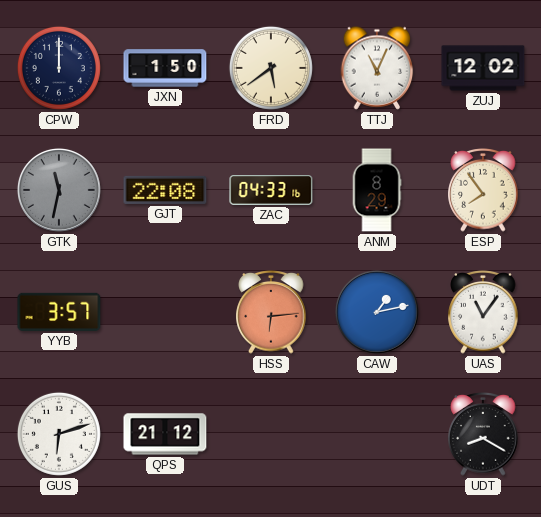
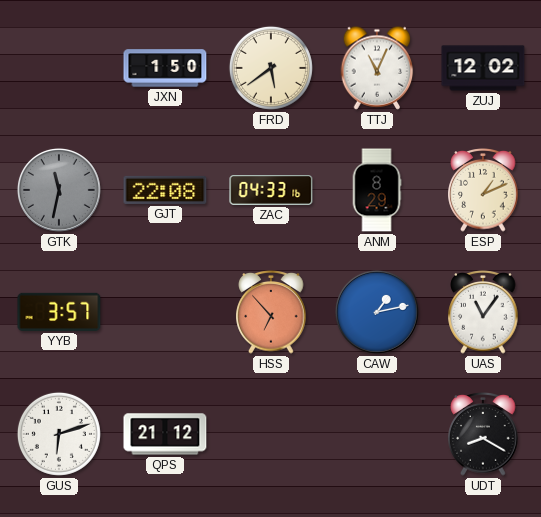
CPW: 12:00 -> none (59, 68)
ESP: 7:54 -> 1:11 (483, 190)
HSS: 6:14 -> 6:53 (271, 312)
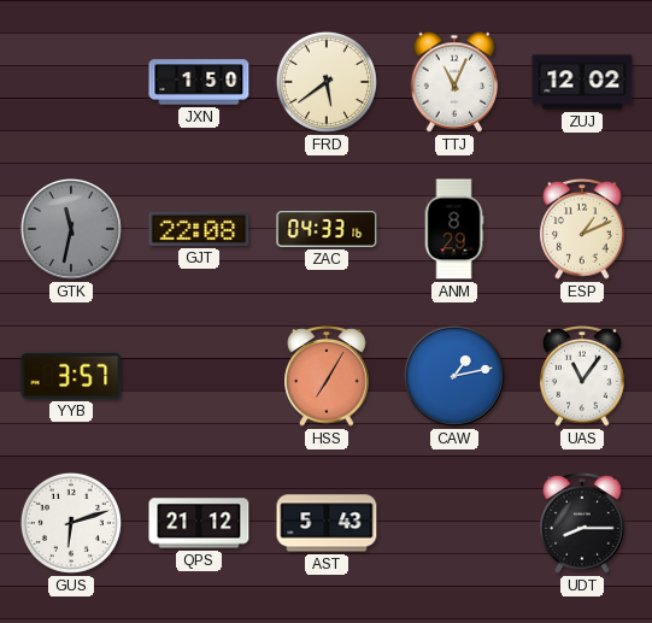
HSS: 6:53 -> 7:05 (327, 376)
AST: none -> 5:43 (327, 523)
UDT: 8:20 -> 8:15 (582, 523)
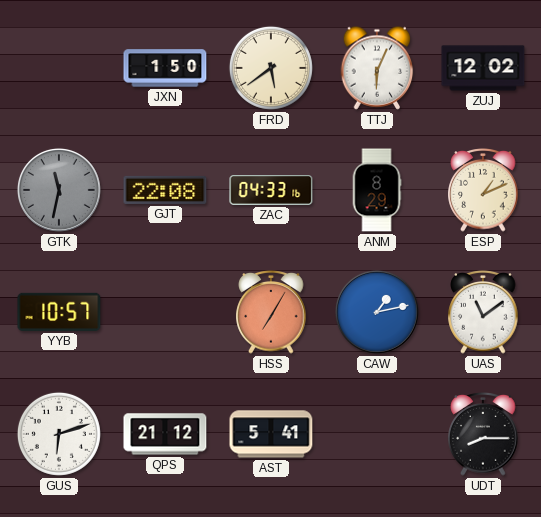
TTJ: 11:04 -> 6:04 (377, 68)
YYB: 3:57 -> 10:57 (59, 312)
UAS: 11:06 -> 11:09 (483, 312)
AST: 5:43 -> 5:41 (271, 434)
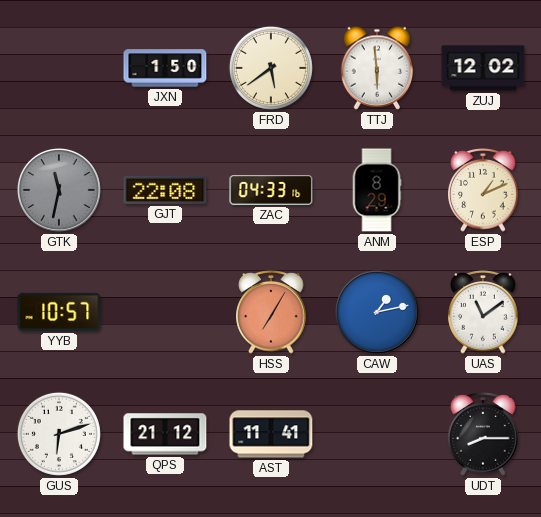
TTJ: 6:04 -> 5:59 (377, 68)
AST: 5:41 -> 11:41 (271, 434)
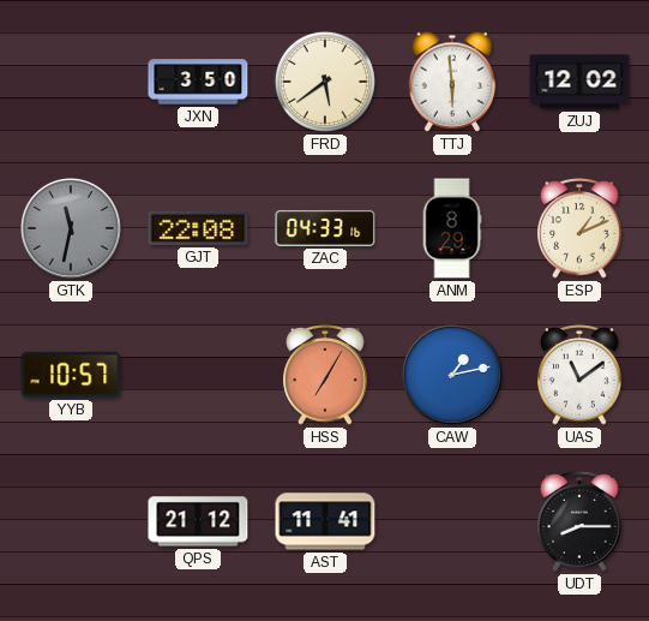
JXN: 1:50 -> 3:50 (198, 82)
GUS: 6:12 -> none (59, 434)
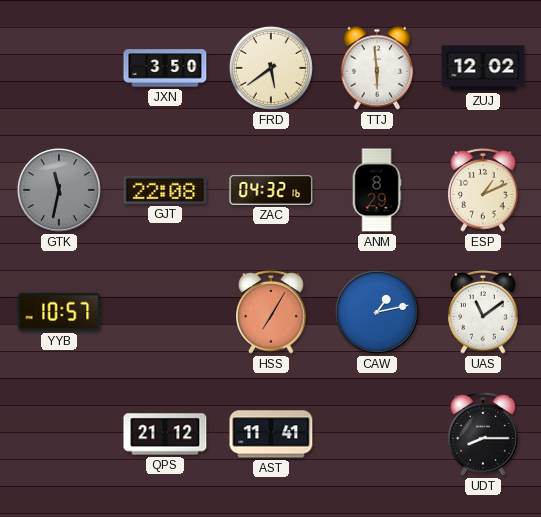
ZAC: 04:33 -> 04:32 (271, 191)
